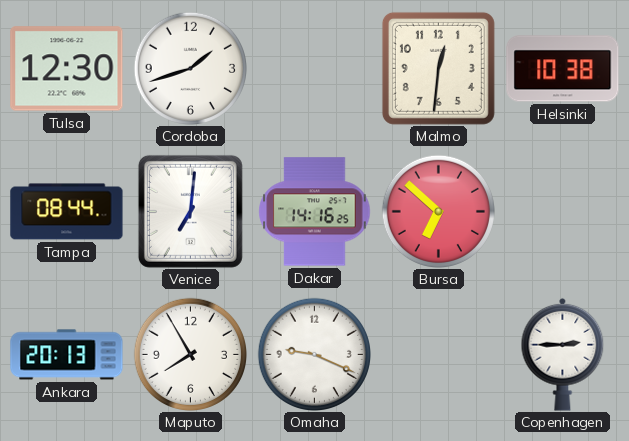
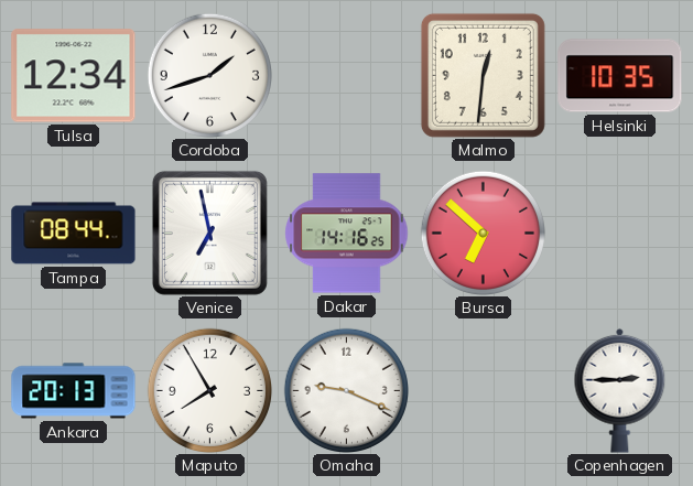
Tulsa: 12:30 -> 12:34 (74, 76)
Helsinki: 10:38 -> 10:35 (620, 76)
Venice: 7:01 -> 6:58 (209, 233)
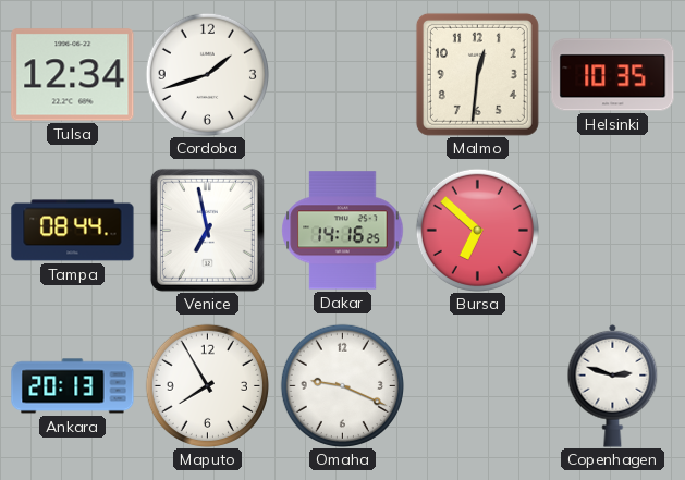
Copenhagen: 2:45 -> 2:48 (613, 385)
